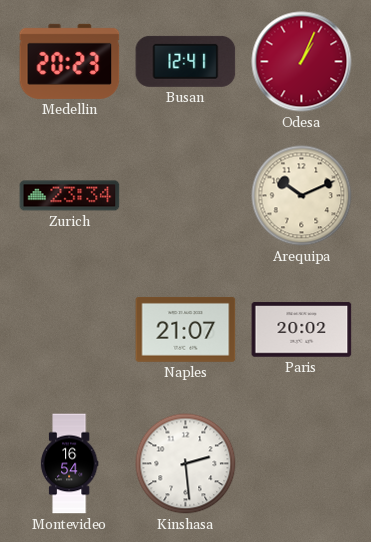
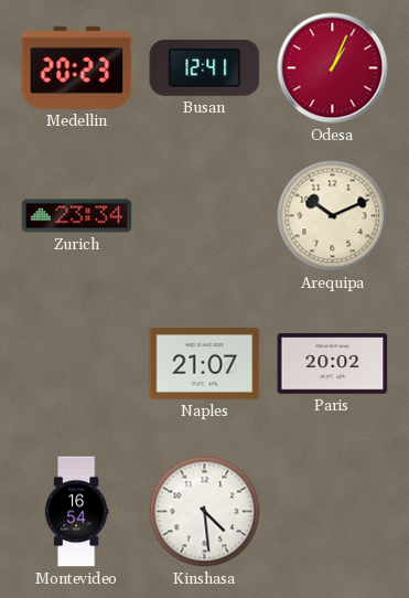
Kinshasa: 2:29 -> 4:29 (205, 512)
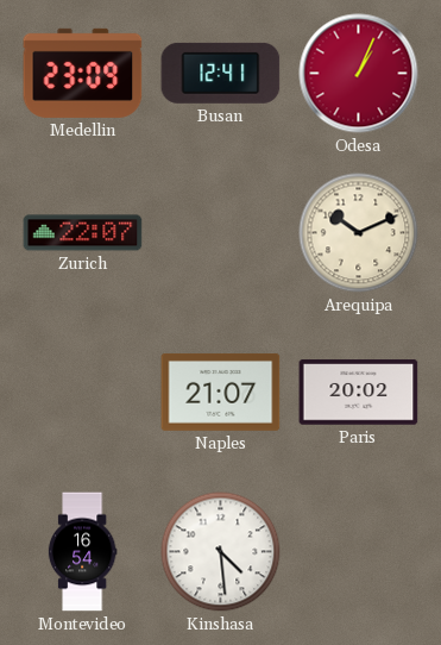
Medellin: 20:23 -> 23:09 (83, 73)
Zurich: 23:34 -> 22:07 (83, 233)
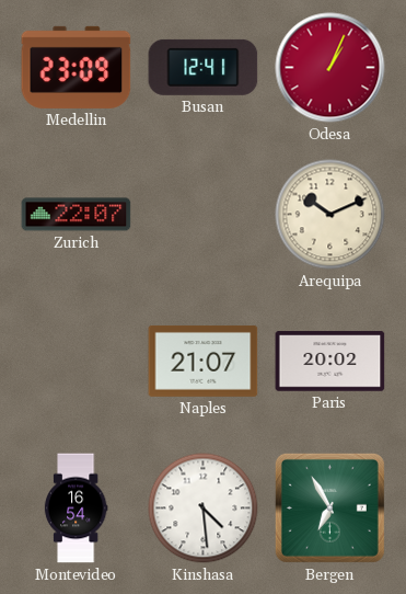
Bergen: none -> 6:55 (329, 507)
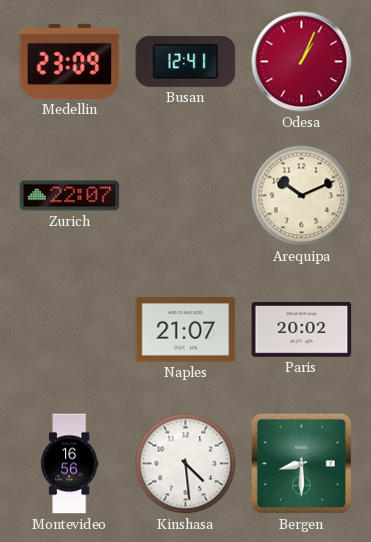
Montevideo: 16:54 -> 16:56 (69, 464)
Bergen: 6:55 -> 8:30 (301, 463)
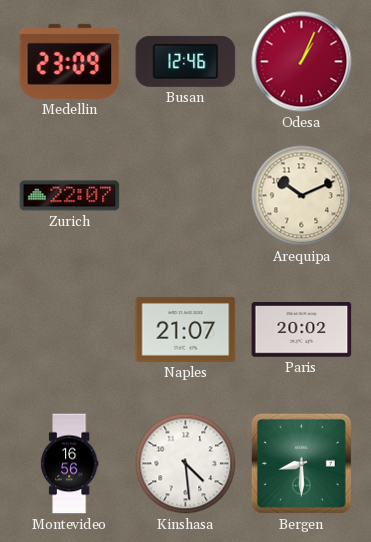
Busan: 12:41 -> 12:46 (186, 61)
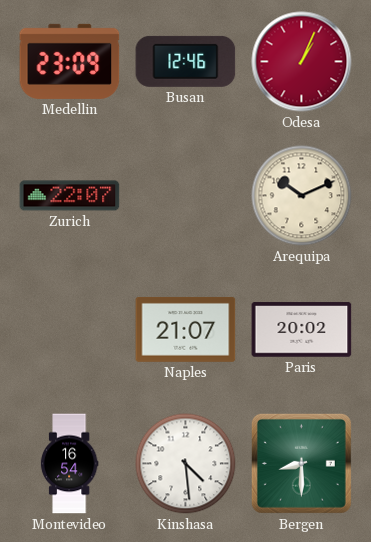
Montevideo: 16:56 -> 16:54 (69, 464)
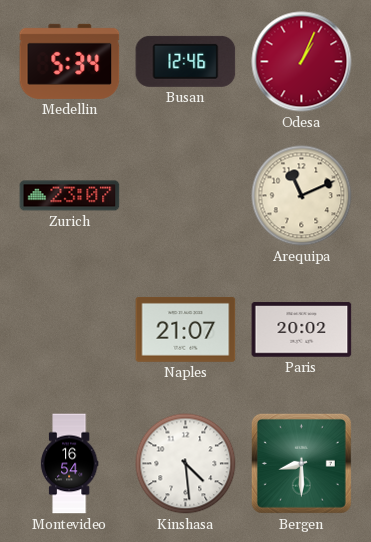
Medellin: 23:09 -> 5:34 (70, 61)
Zurich: 22:07 -> 23:07 (70, 196)
Arequipa: 10:11 -> 11:11 (302, 196)
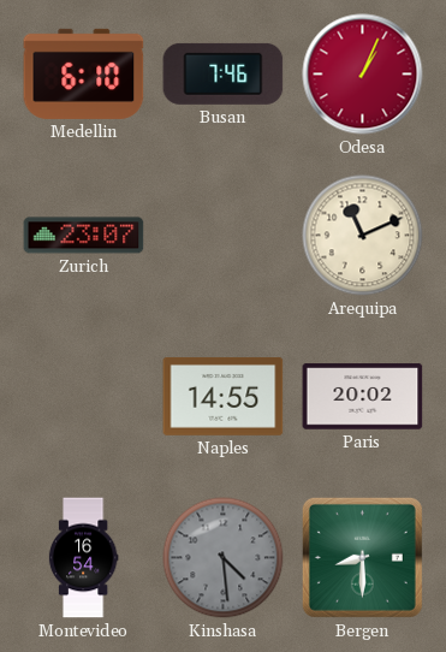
Medellin: 5:34 -> 6:10 (84, 73)
Busan: 12:46 -> 7:46 (224, 73)
Naples: 21:07 -> 14:55 (224, 396)
Kinshasa dial: white -> grey (224, 558)
